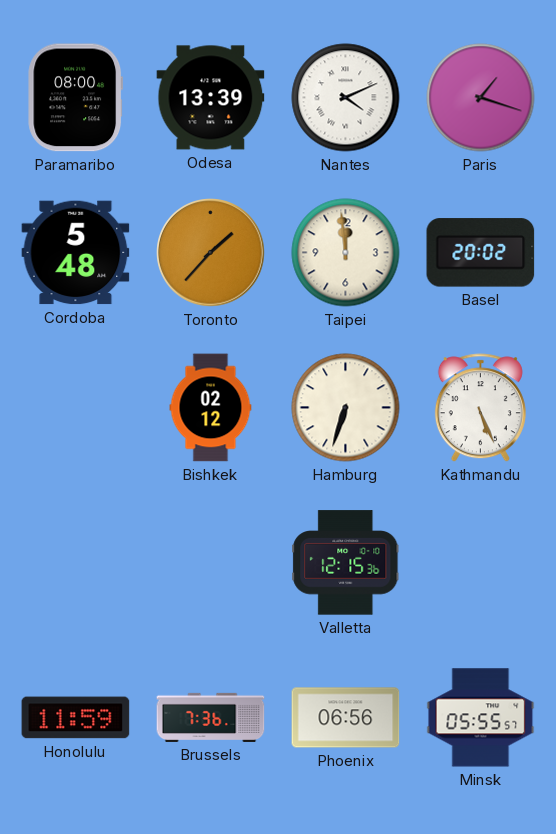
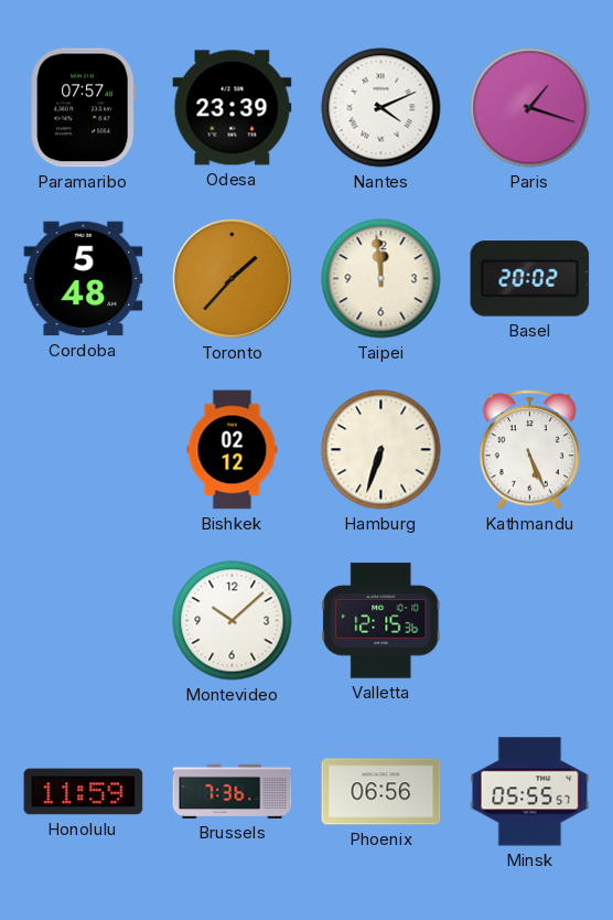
Paramaribo: 08:00 -> 07:57 (83, 108)
Odesa: 13:39 -> 23:39 (233, 108)
Montevideo: none -> 10:08 (233, 621)
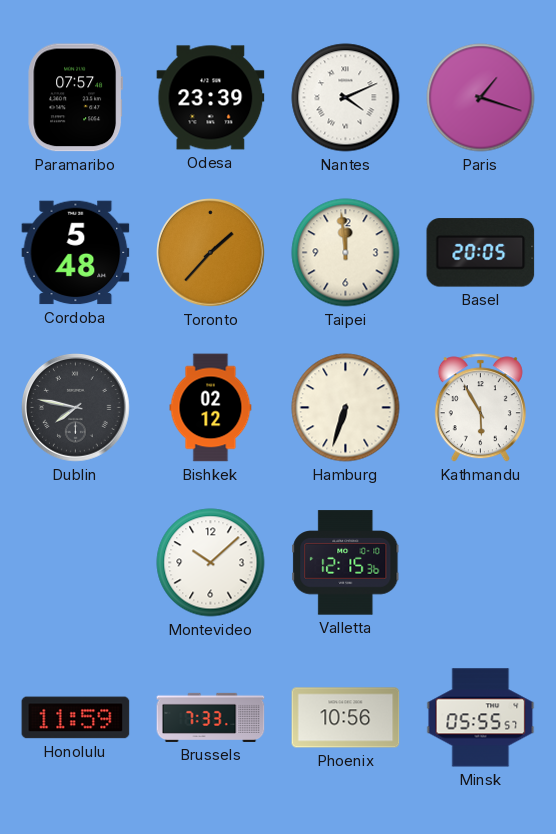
Basel: 20:02 -> 20:05 (481, 253)
Dublin: none -> 7:47 (76, 408)
Kathmandu: 5:26 -> 5:55 (480, 408)
Brussels: 7:36 -> 7:33 (211, 717)
Phoenix: 06:56 -> 10:56 (346, 718)
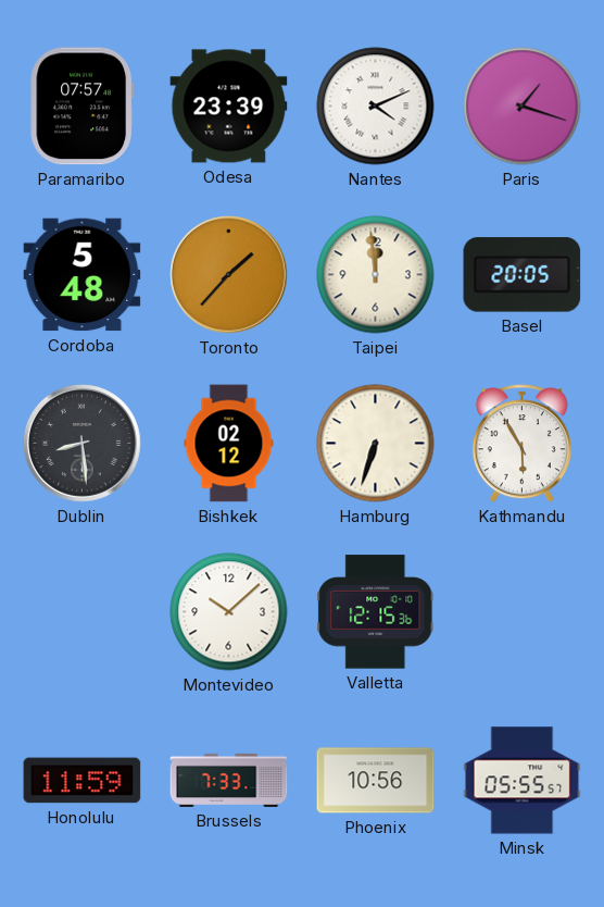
Dublin: 7:47 -> 8:29 (83, 444)
